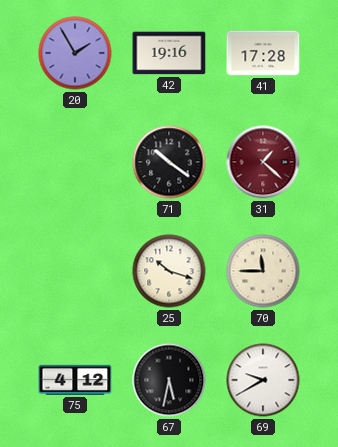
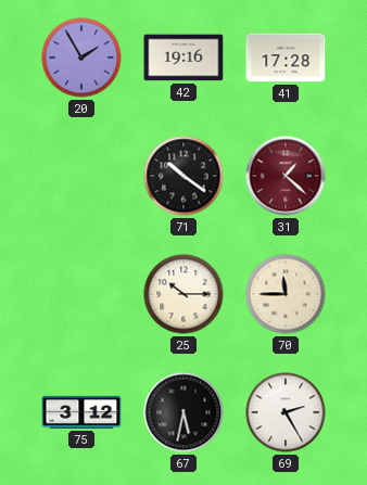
25: 10:18 -> 10:15 (184, 294)
75: 4:12 -> 3:12 (81, 412)
69: 9:40 -> 2:25 (286, 412)
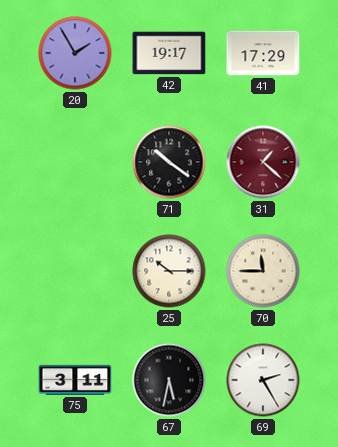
42: 19:16 -> 19:17 (169, 53)
41: 17:28 -> 17:29 (263, 53)
75: 3:12 -> 3:11 (75, 380)
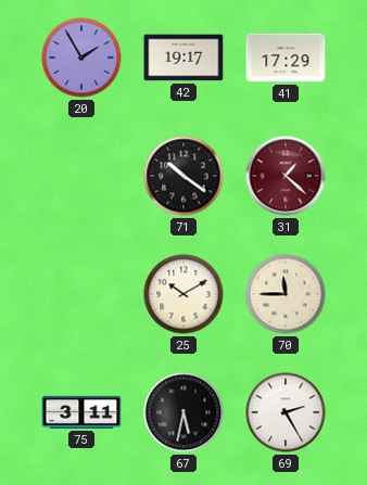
25: 10:15 -> 10:10 (184, 294)
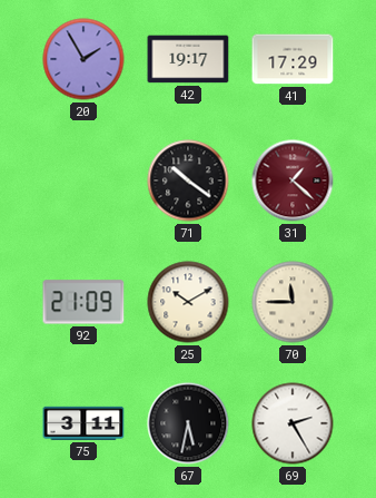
92: none -> 21:09 (83, 302)
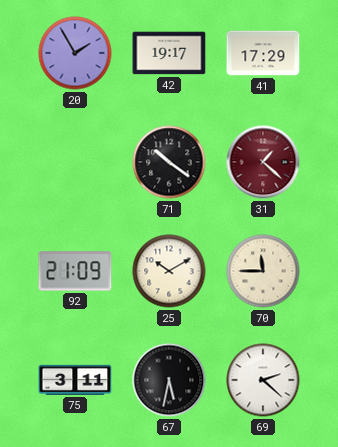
69: 2:25 -> 2:22 (263, 380)
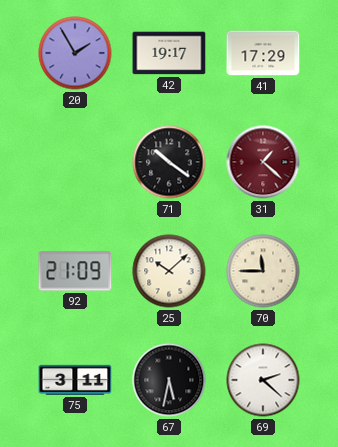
25: 10:10 -> 10:08 (169, 271)
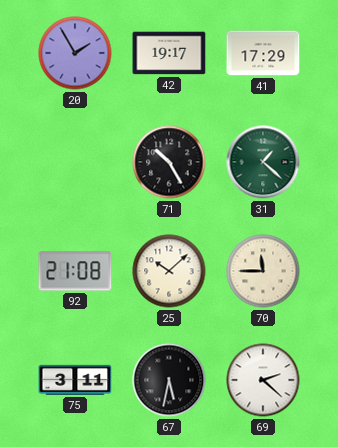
71: 10:21 -> 10:25 (169, 162)
31 dial: burgundy -> green (263, 162)
92: 21:09 -> 21:08 (75, 271)
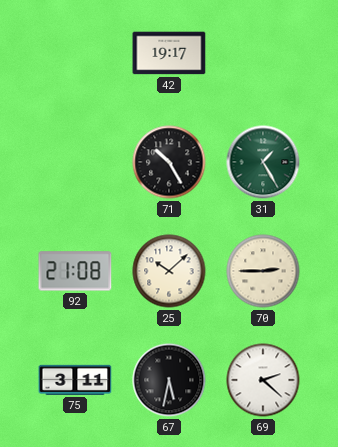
20: 1:55 -> none (75, 53)
41: 17:29 -> none (263, 53)
31: 1:22 -> 1:25 (263, 162)
70: 11:45 -> 2:45 (263, 271)
